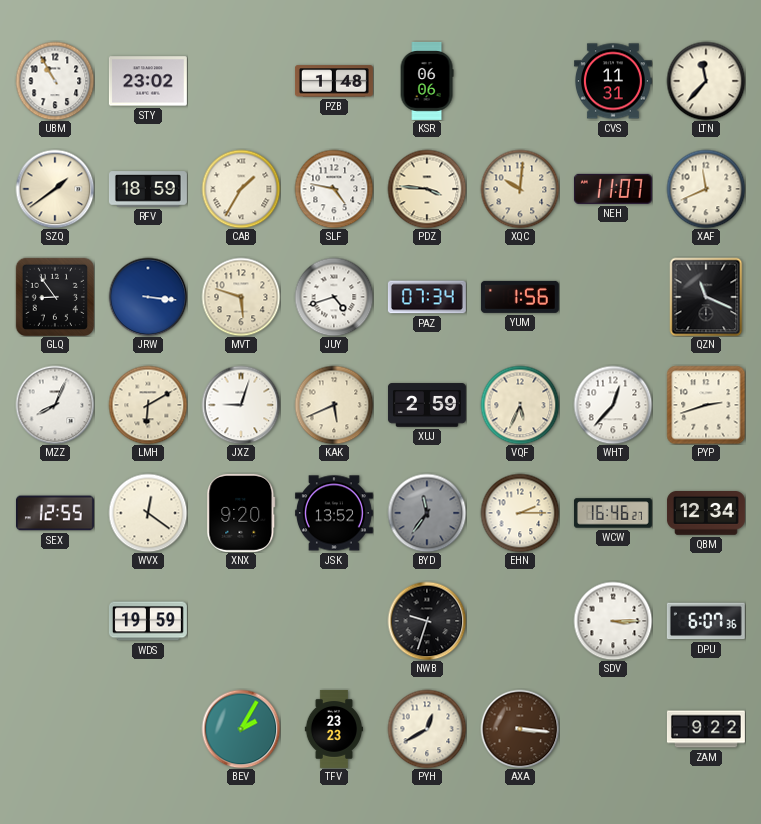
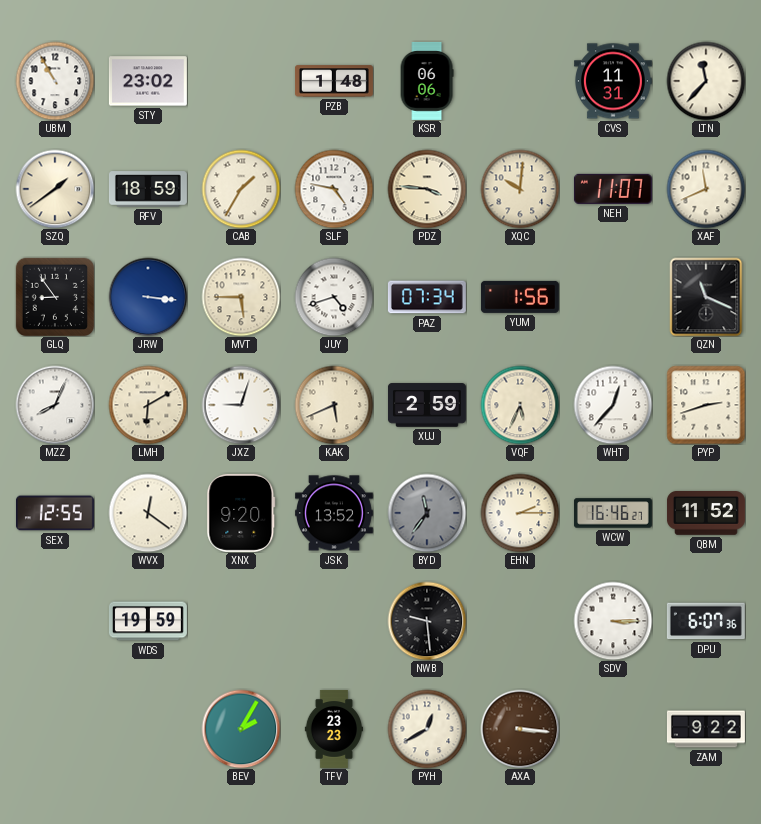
MVT: 5:48 -> 5:45 (241, 297)
QBM: 12:34 -> 11:52 (706, 514)
NWB: 9:33 -> 9:29 (427, 621)
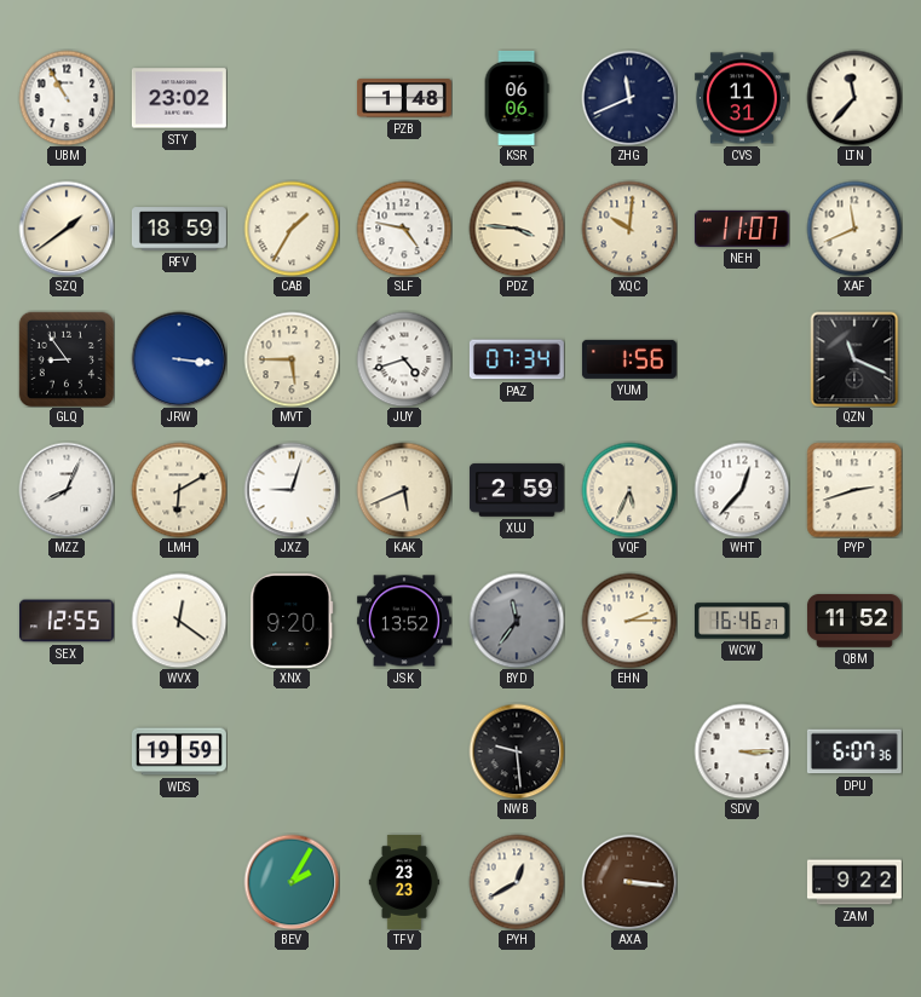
ZHG: none -> 11:41 (629, 98)
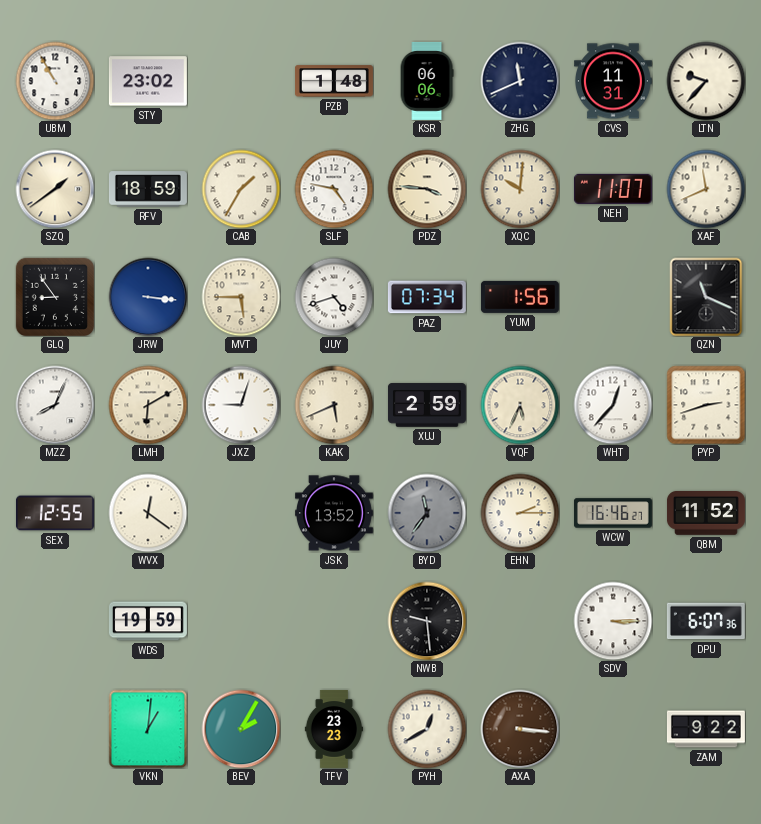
LTN: 11:37 -> 9:37 (706, 81)
XNX: 9:20 -> none (292, 621)
VKN: none -> 1:01 (148, 729)
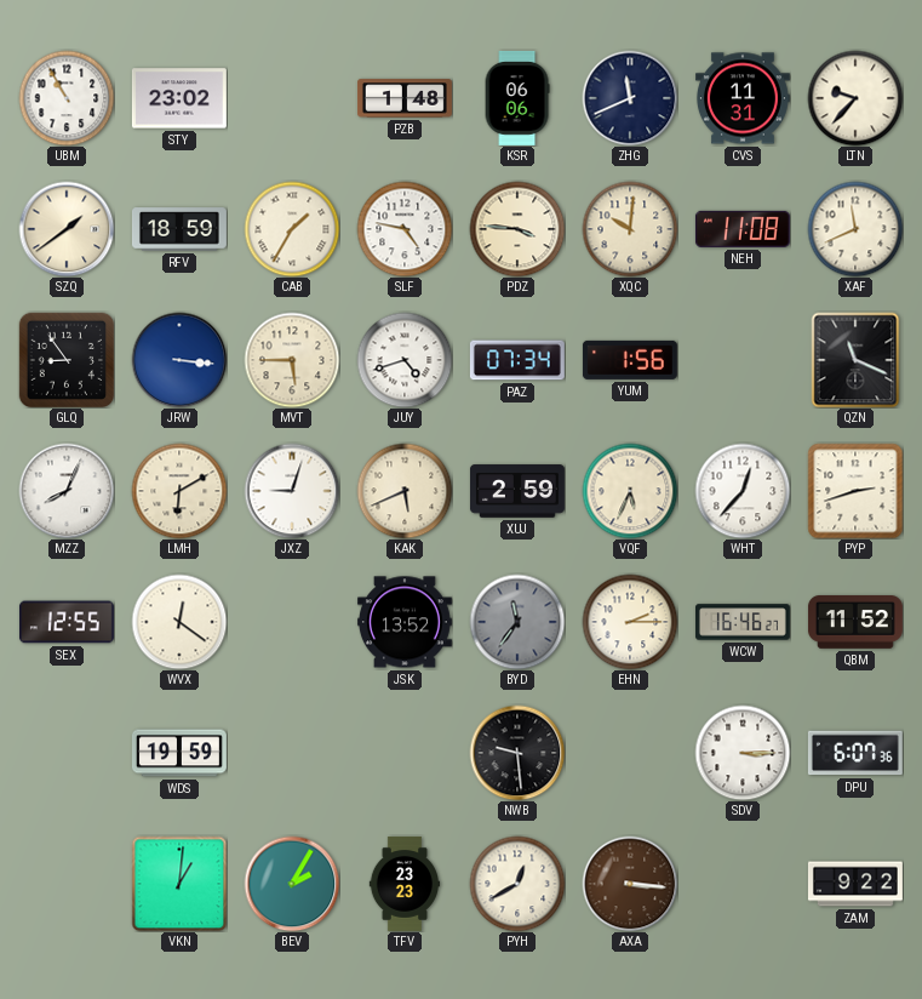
NEH: 11:07 -> 11:08 (743, 229)
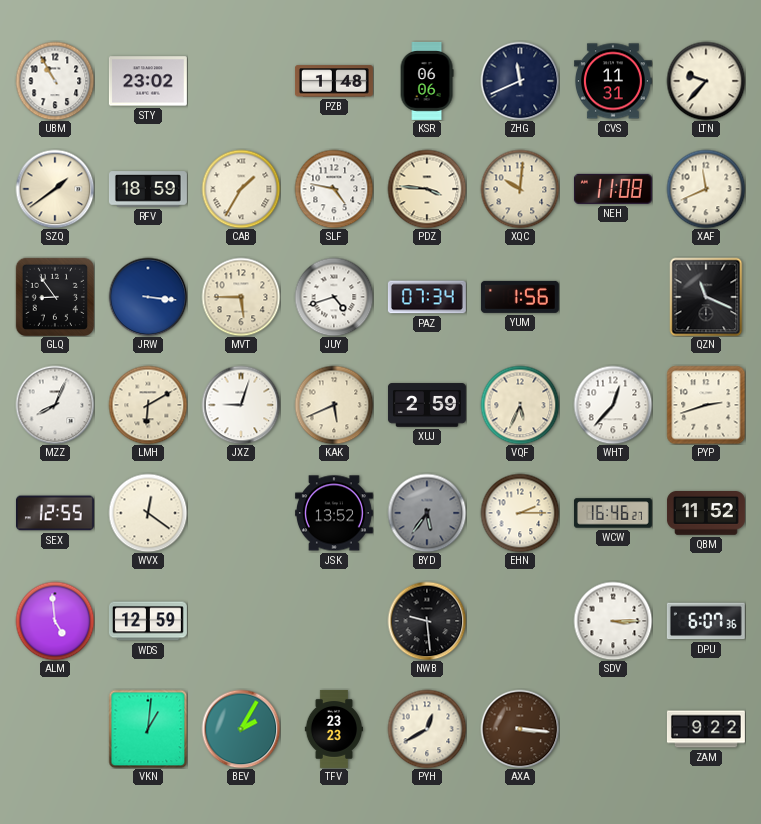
BYD: 11:36 -> 5:36 (427, 513)
ALM: none -> 4:59 (55, 621)
WDS: 19:59 -> 12:59 (148, 621)
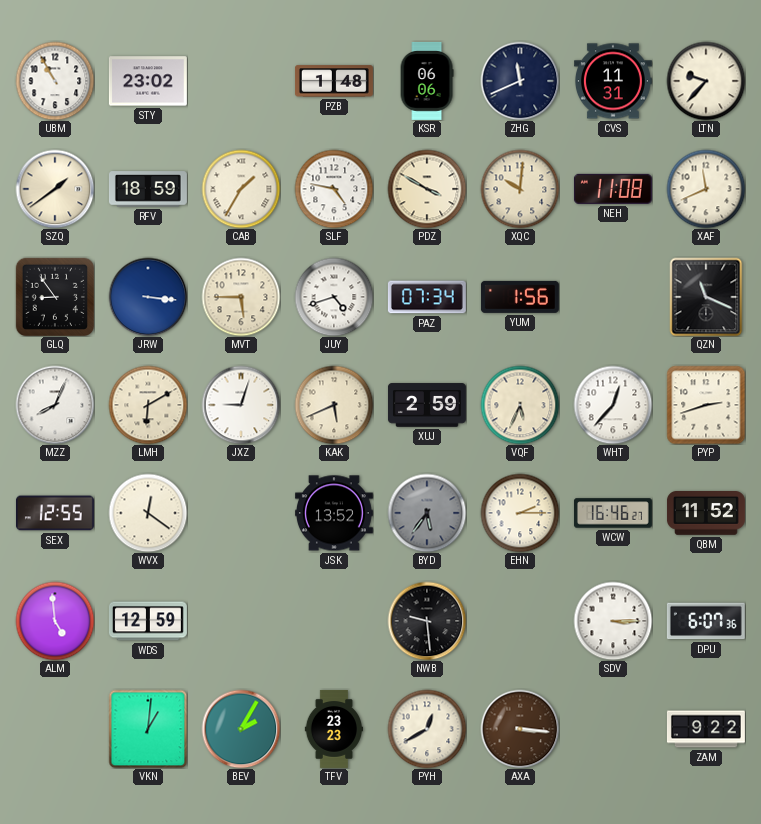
PDZ: 3:46 -> 3:50 (427, 189)
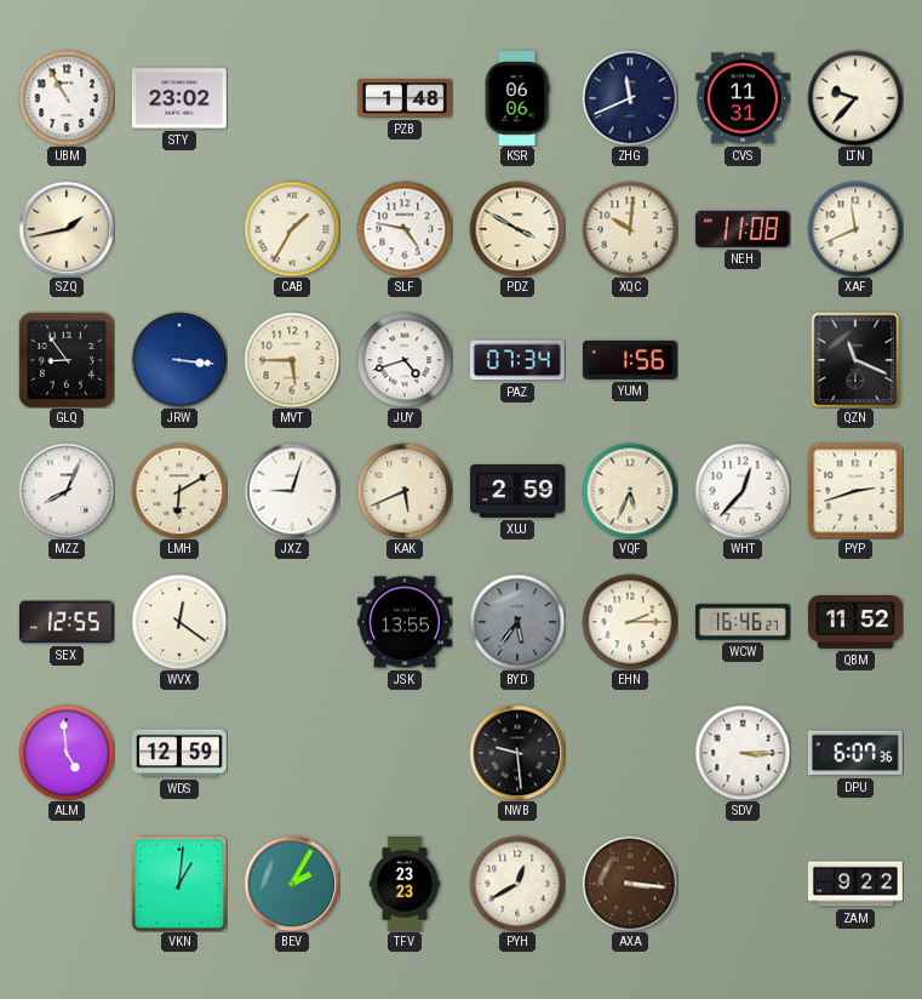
SZQ: 1:39 -> 1:43 (67, 229)
RFV: 18:59 -> none (148, 189)
JSK: 13:52 -> 13:55 (405, 622)
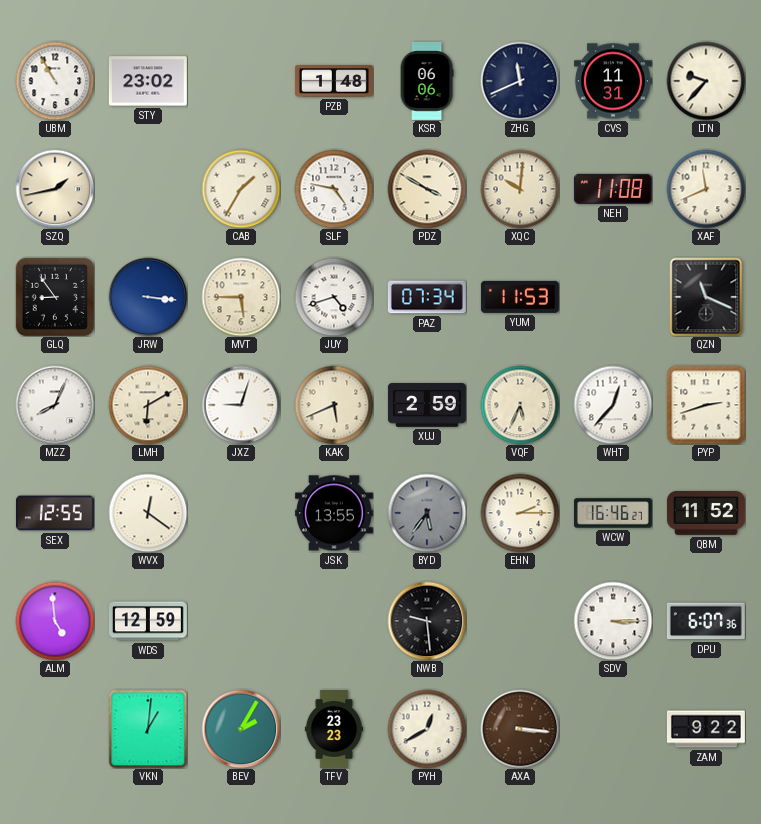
YUM: 1:56 -> 11:53 (520, 297)
